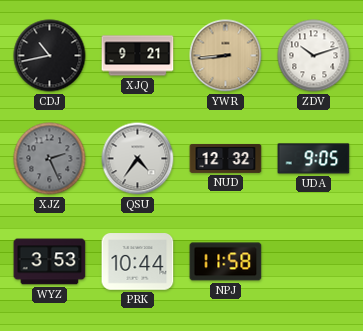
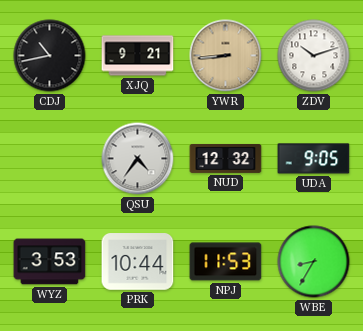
XJZ: 2:26 -> none (50, 159)
NPJ: 11:58 -> 11:53 (226, 262)
WBE: none -> 8:35 (314, 262)
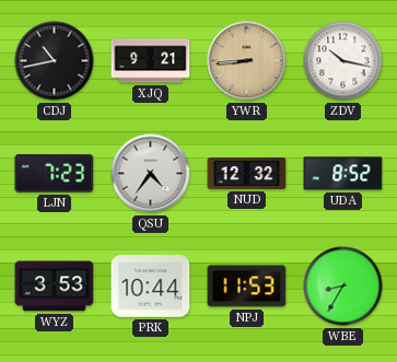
ZDV: 10:12 -> 10:17 (343, 61)
LJN: none -> 7:23 (55, 174)
UDA: 9:05 -> 8:52 (343, 174)
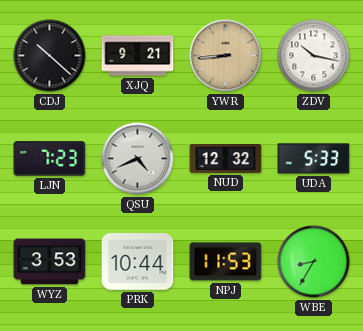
CDJ: 10:43 -> 10:22 (50, 56)
QSU: 4:36 -> 4:41 (138, 159)
UDA: 8:52 -> 5:33 (314, 159)
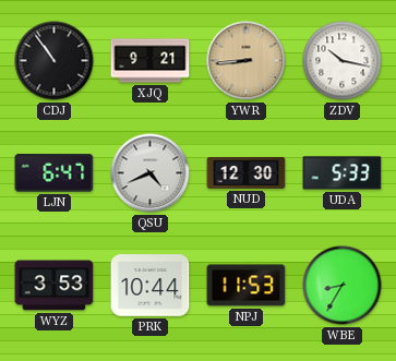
CDJ: 10:22 -> 10:54 (55, 61)
LJN: 7:23 -> 6:47 (55, 173)
NUD: 12:32 -> 12:30 (247, 172)
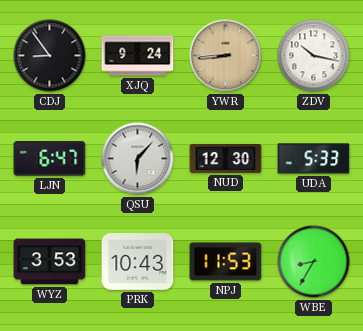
CDJ: 10:54 -> 8:54 (50, 56)
XJQ: 9:21 -> 9:24 (138, 56)
QSU: 4:41 -> 6:07 (138, 159)
PRK: 10:44 -> 10:43 (138, 262)
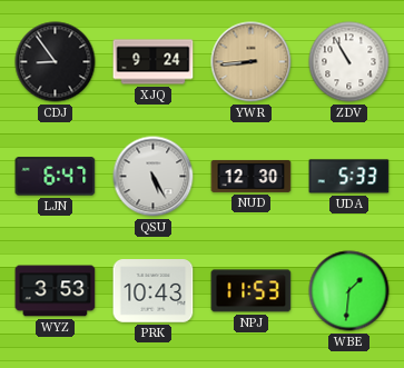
ZDV: 10:17 -> 10:55 (349, 62)
QSU: 6:07 -> 5:25 (154, 177)
WBE: 8:35 -> 1:31 (349, 291)
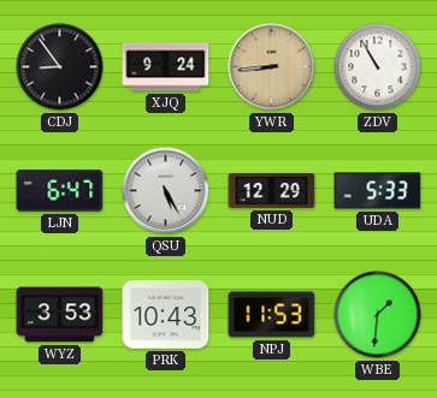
NUD: 12:30 -> 12:29 (272, 190)
